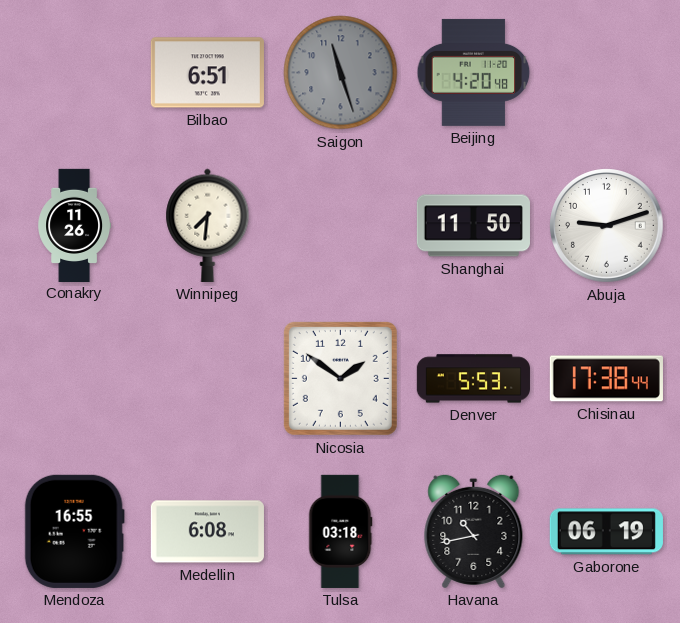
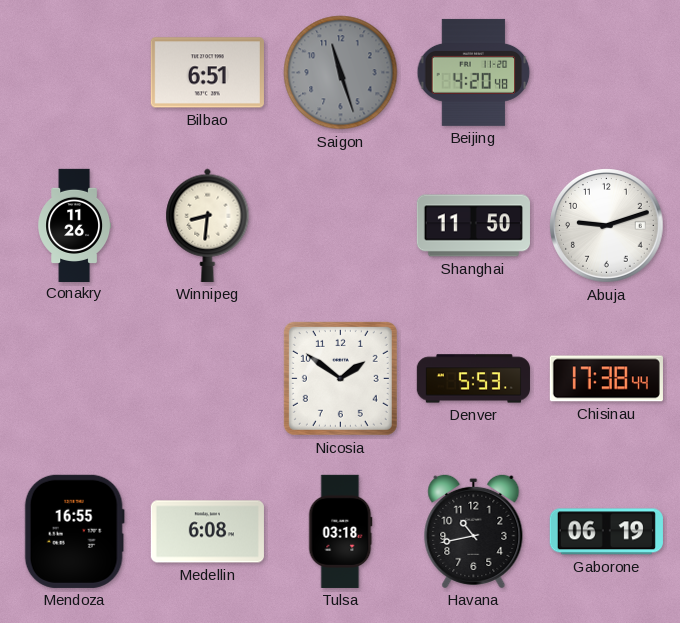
Winnipeg: 7:31 -> 8:31 (208, 225)
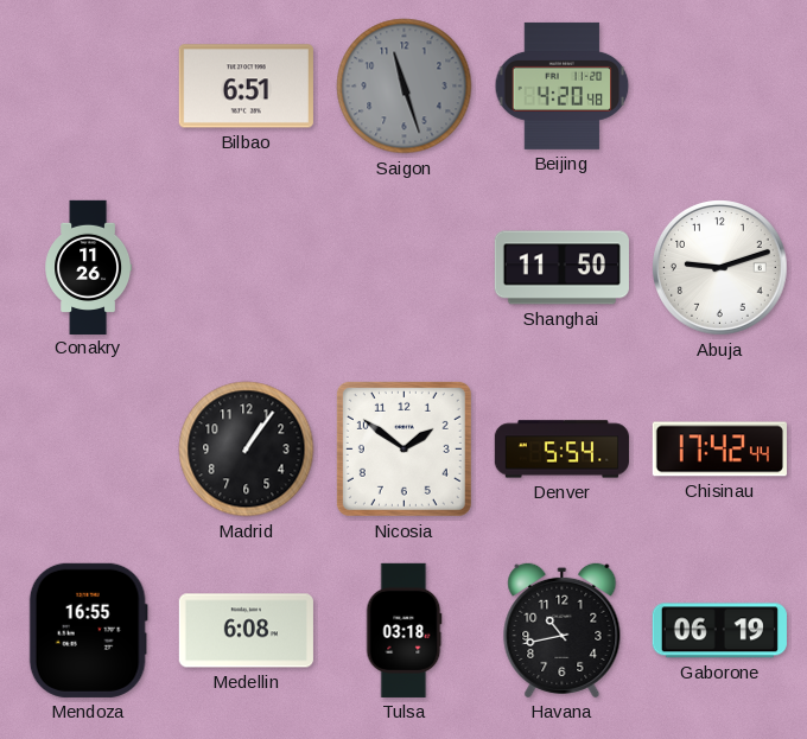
Winnipeg: 8:31 -> none (208, 225)
Madrid: none -> 1:06 (247, 450)
Denver: 5:53 -> 5:54 (561, 450)
Chisinau: 17:38 -> 17:42 (719, 450)
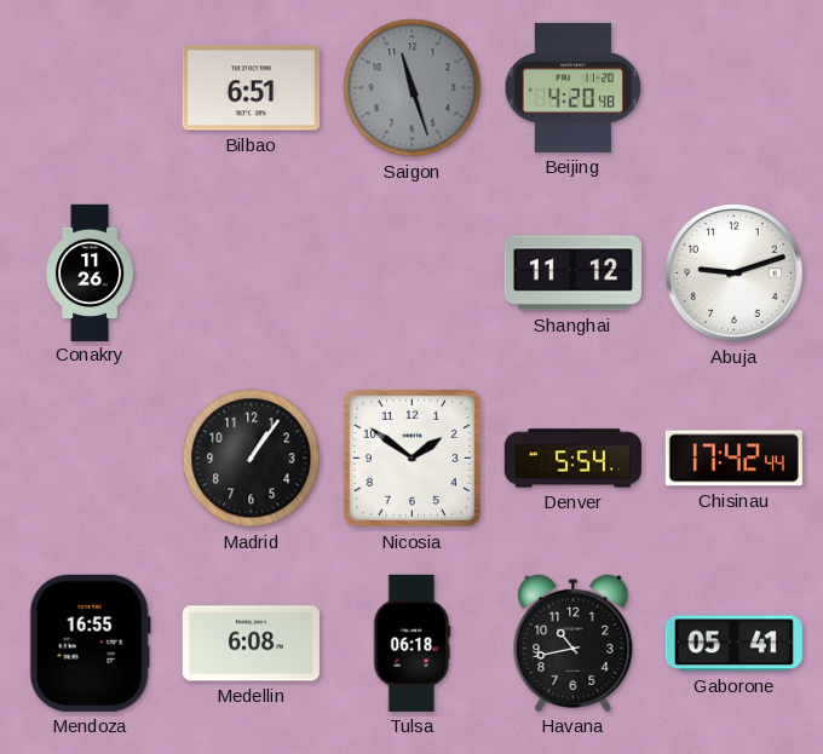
Shanghai: 11:50 -> 11:12 (572, 274)
Tulsa: 03:18 -> 06:18 (411, 643)
Gaborone: 06:19 -> 05:41 (733, 644)
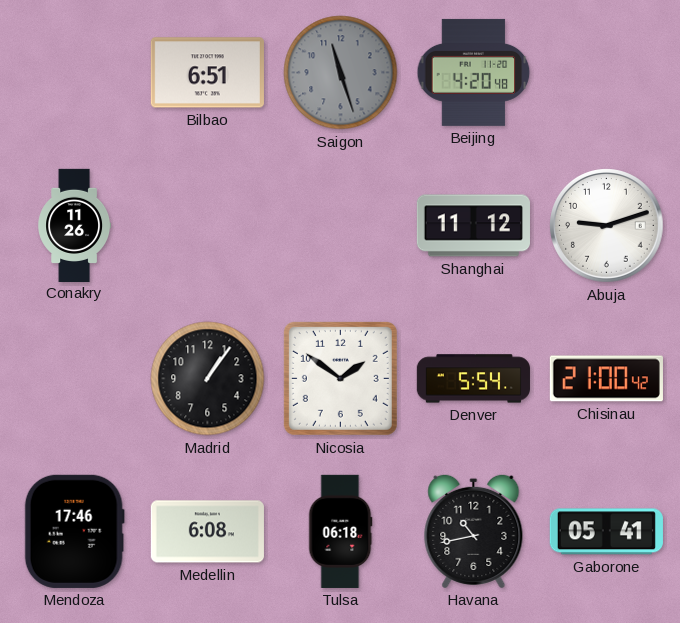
Chisinau: 17:42 -> 21:00 (606, 379)
Mendoza: 16:55 -> 17:46 (74, 531)
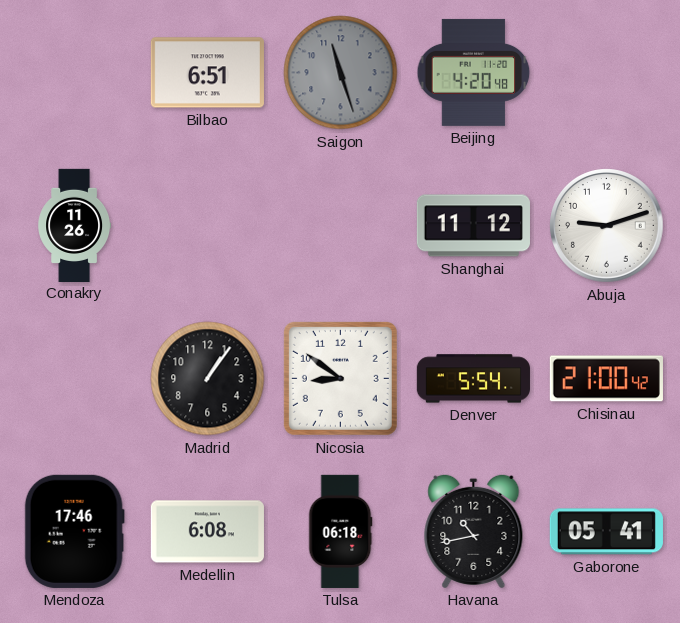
Nicosia: 1:51 -> 8:51 (340, 378)
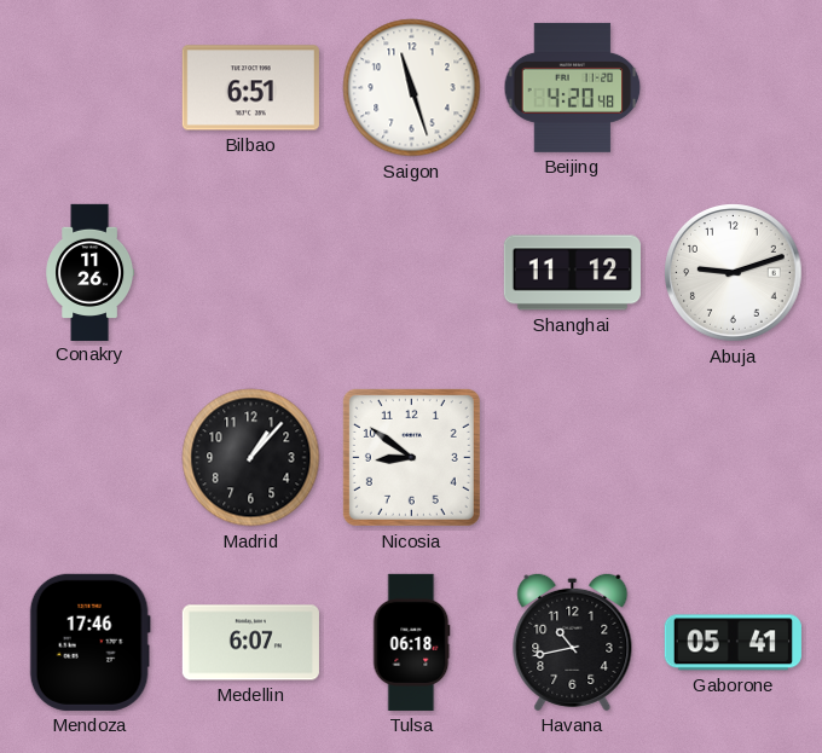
Saigon dial: grey -> white (412, 88)
Madrid: 1:06 -> 1:07 (251, 458)
Denver: 5:54 -> none (473, 379)
Chisinau: 21:00 -> none (606, 379)
Medellin: 6:08 -> 6:07 (250, 643)
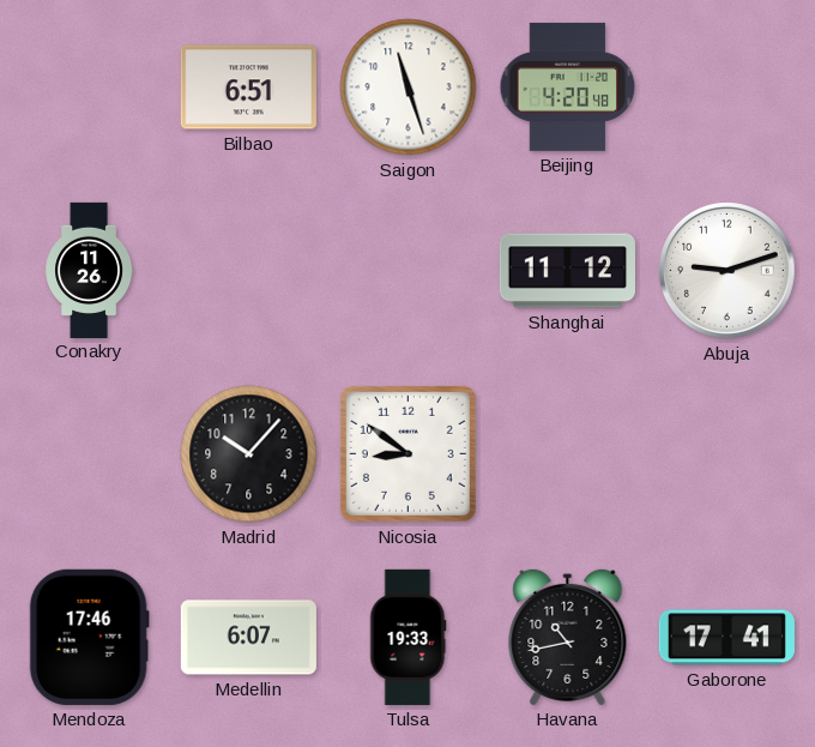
Madrid: 1:07 -> 10:07 (249, 454)
Tulsa: 06:18 -> 19:33 (407, 637)
Gaborone: 05:41 -> 17:41 (726, 638)
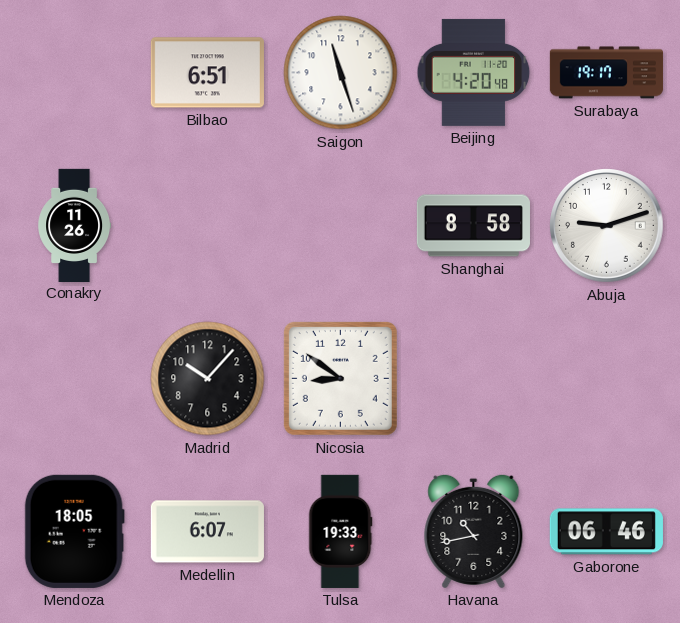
Surabaya: none -> 19:17 (606, 73)
Shanghai: 11:12 -> 8:58 (473, 226)
Mendoza: 17:46 -> 18:05 (74, 531)
Gaborone: 17:41 -> 06:46 (606, 532)
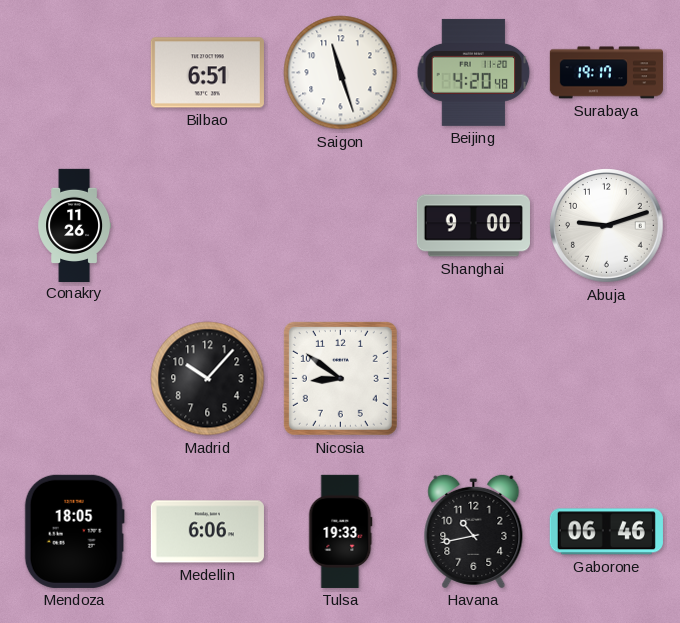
Shanghai: 8:58 -> 9:00 (473, 226)
Medellin: 6:07 -> 6:06 (207, 532)
